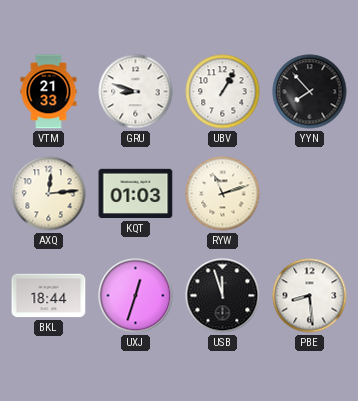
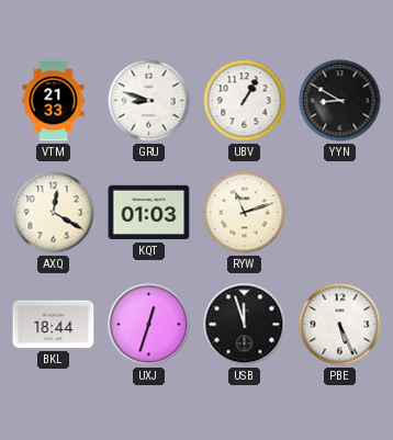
YYN: 7:53 -> 8:50 (340, 101)
AXQ: 12:14 -> 12:20 (54, 213)
PBE: 8:29 -> 5:26 (340, 325)
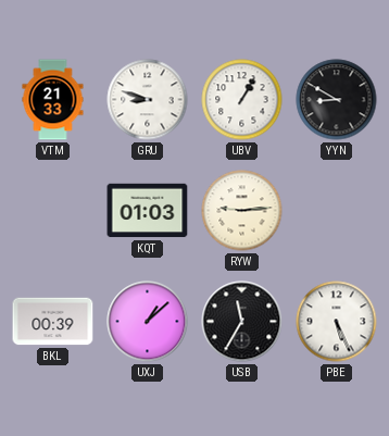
AXQ: 12:20 -> none (54, 213)
RYW: 11:12 -> 9:14 (242, 211)
BKL: 18:44 -> 00:39 (53, 322)
UXJ: 12:33 -> 1:08 (148, 322)
USB: 11:57 -> 11:35 (242, 322)
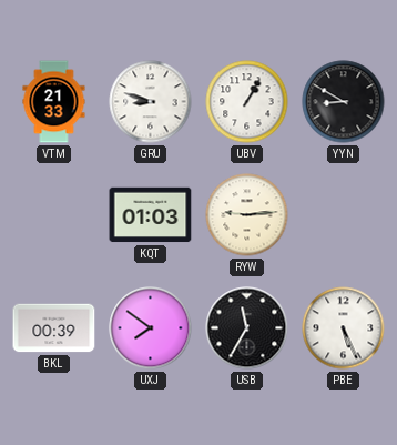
UXJ: 1:08 -> 7:51 (151, 328)
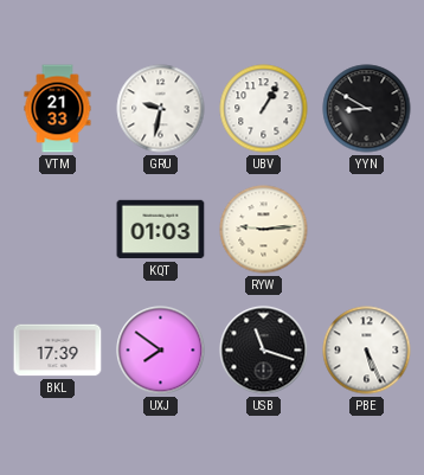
GRU: 8:48 -> 9:32 (161, 109)
BKL: 00:39 -> 17:39 (58, 351)
USB: 11:35 -> 11:18 (264, 351)
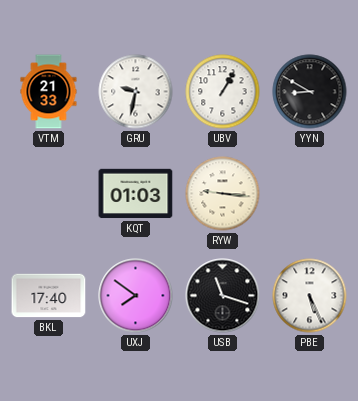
RYW: 9:14 -> 9:16 (223, 194)
BKL: 17:39 -> 17:40 (49, 296)
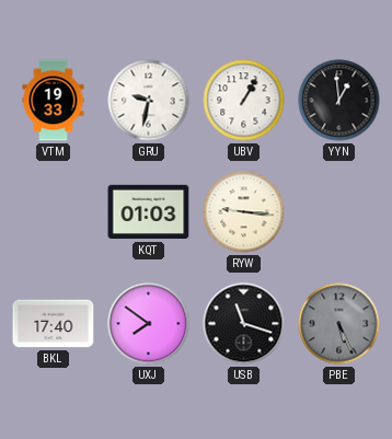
VTM: 21:33 -> 19:33 (54, 101)
YYN: 8:50 -> 12:59 (339, 101)
PBE dial: white -> grey (339, 324)
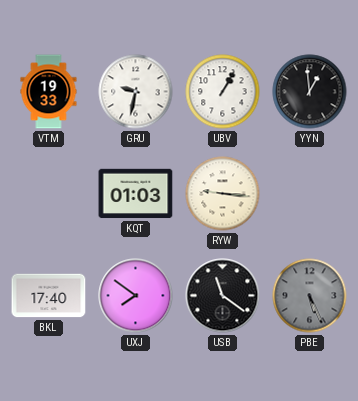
USB: 11:18 -> 11:21 (223, 296)
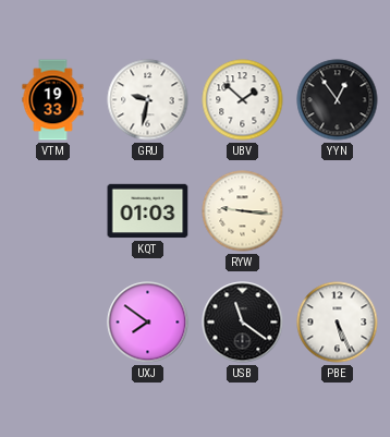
UBV: 1:05 -> 1:52 (243, 100)
YYN: 12:59 -> 12:54 (338, 100)
BKL: 17:40 -> none (49, 296)
PBE dial: grey -> white (338, 323)
